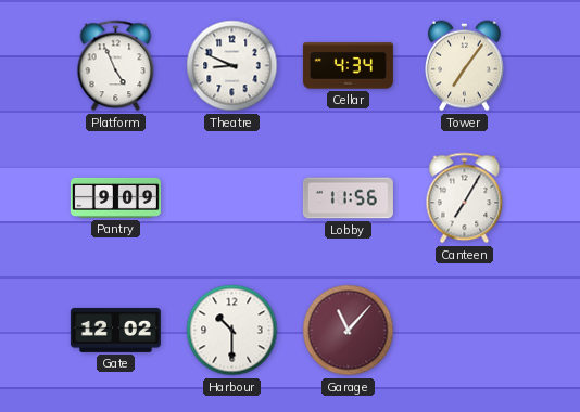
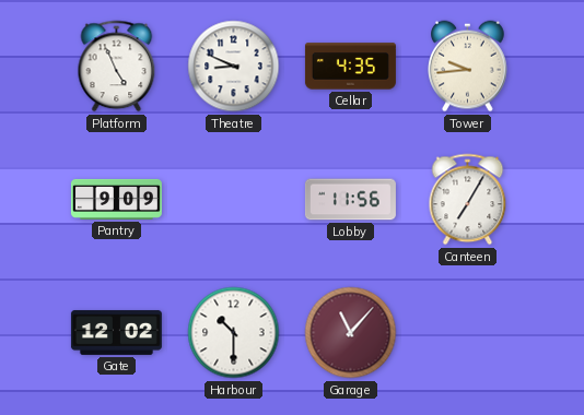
Cellar: 4:34 -> 4:35 (350, 67)
Tower: 7:06 -> 9:44 (468, 67)
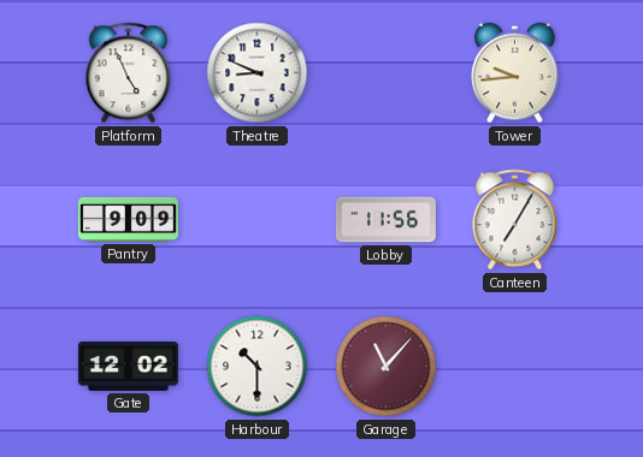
Cellar: 4:35 -> none (350, 67)
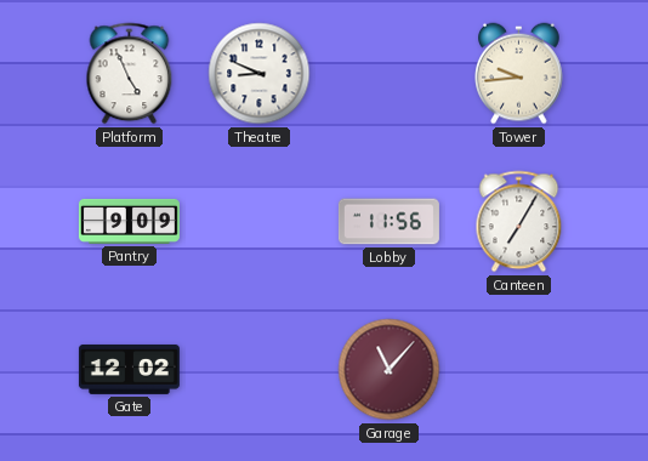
Harbour: 10:30 -> none (258, 367)
